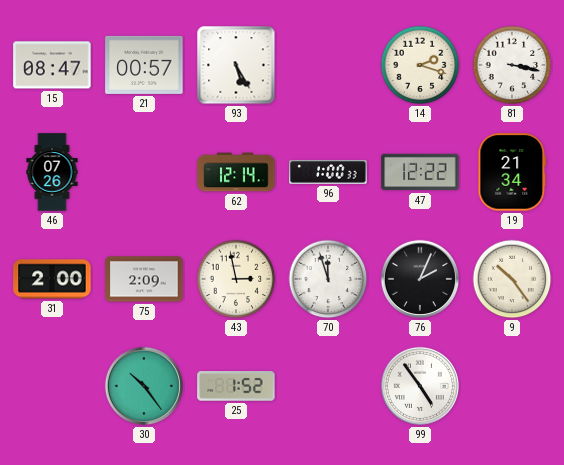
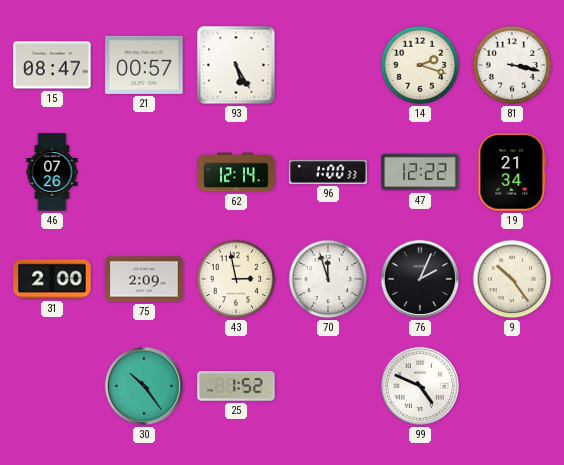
99: 4:54 -> 4:49 (420, 386)
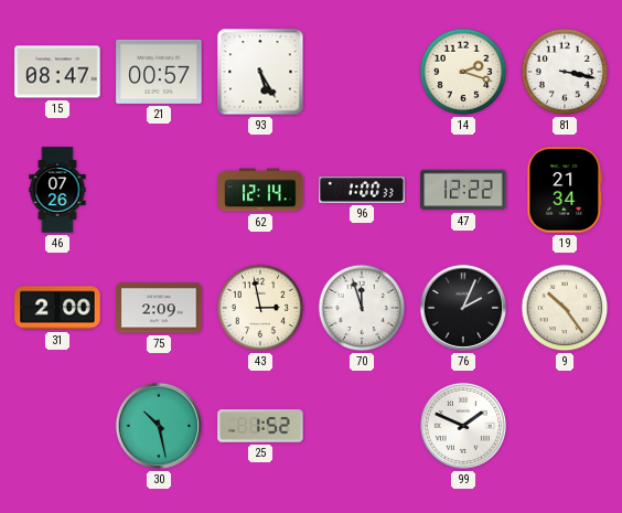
30: 10:24 -> 10:28 (159, 426)
99: 4:49 -> 1:49 (463, 426)
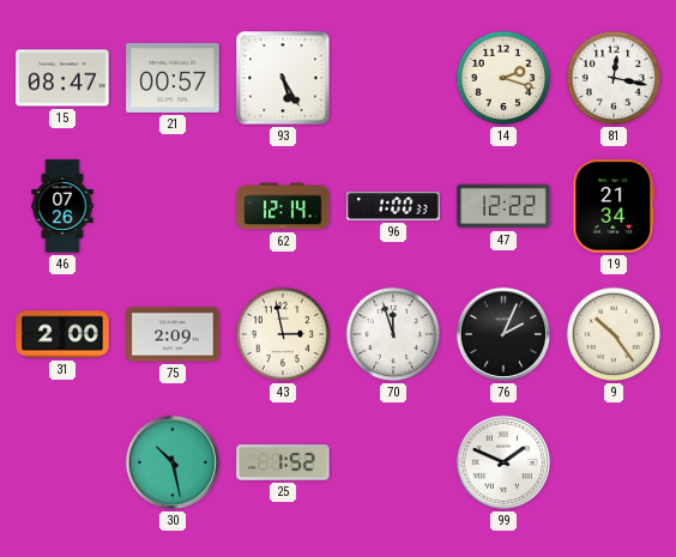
81: 3:17 -> 12:17 (614, 78)
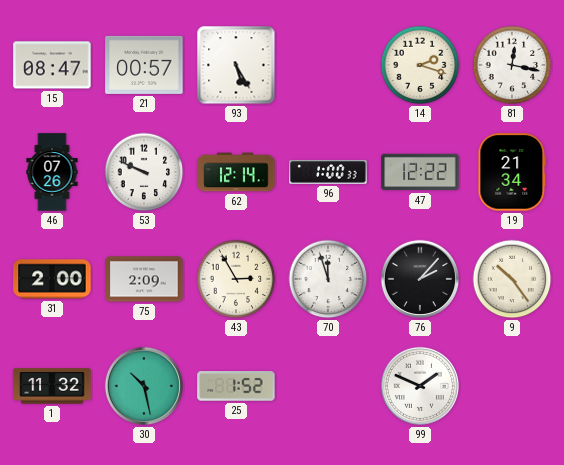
53: none -> 9:49 (144, 172)
43: 2:58 -> 2:55 (236, 279)
76: 2:04 -> 2:07 (420, 279)
1: none -> 11:32 (52, 386)
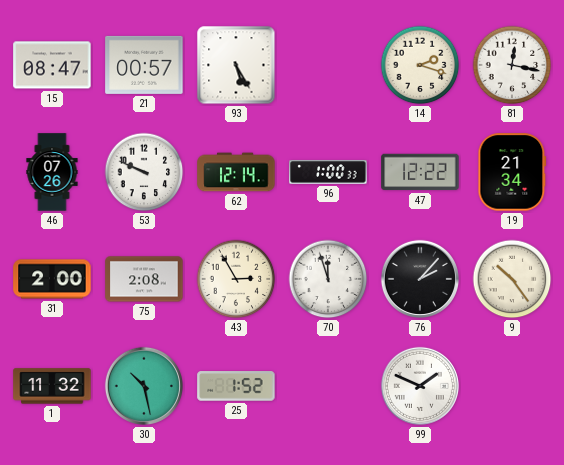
75: 2:09 -> 2:08 (144, 279)
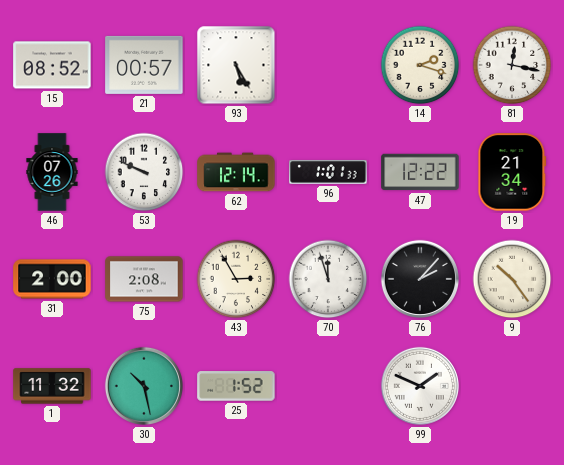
15: 08:47 -> 08:52 (52, 65)
96: 1:00 -> 1:01 (328, 172)
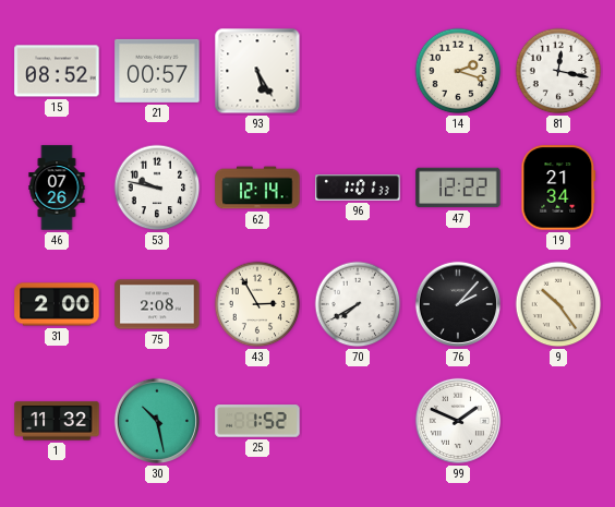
53: 9:49 -> 9:47 (157, 188)
70: 11:57 -> 7:40 (358, 304)
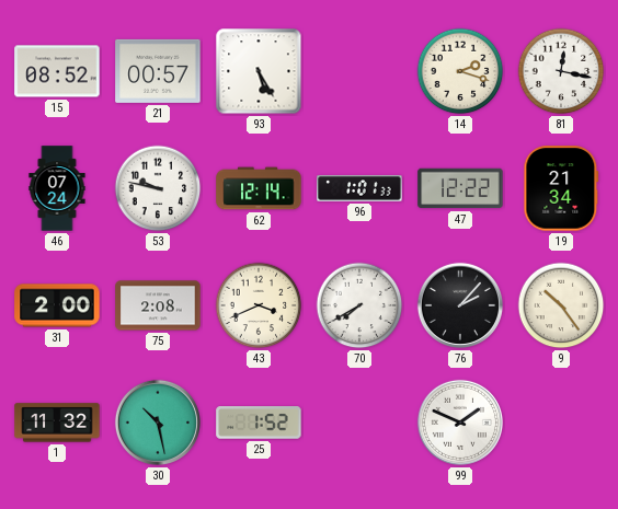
46: 07:26 -> 07:24 (57, 188)
43: 2:55 -> 3:41 (259, 305)
